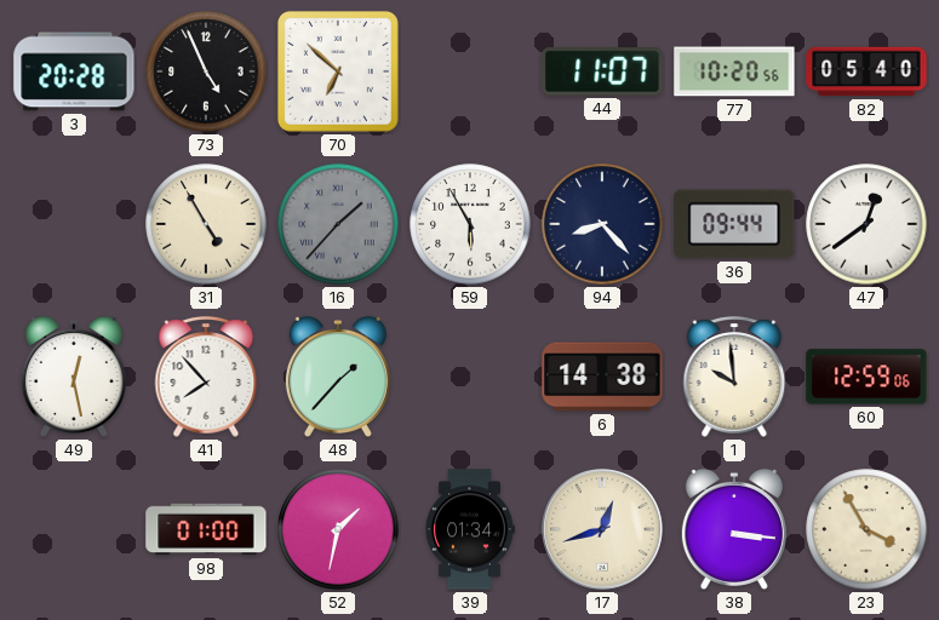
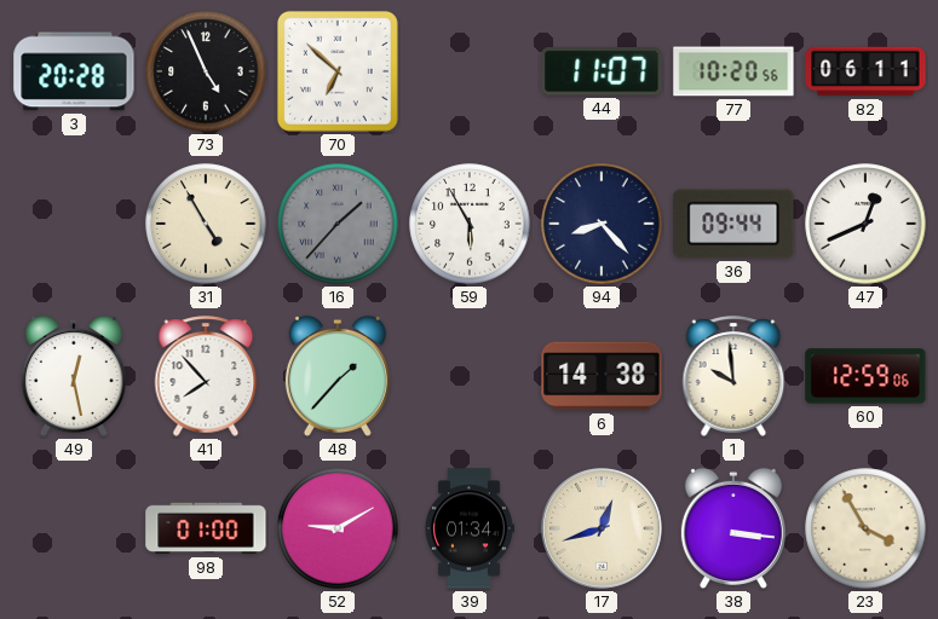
82: 05:40 -> 06:11 (865, 71)
47: 12:39 -> 12:41 (865, 224)
52: 1:32 -> 9:10 (338, 528)
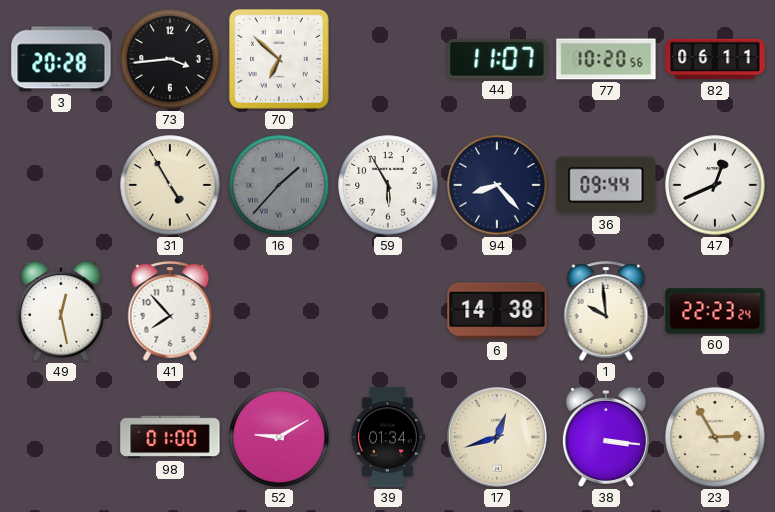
73: 4:56 -> 3:44 (170, 59)
48: 1:37 -> none (338, 376)
60: 12:59 -> 22:23 (715, 311)
23: 3:55 -> 2:55 (715, 437)
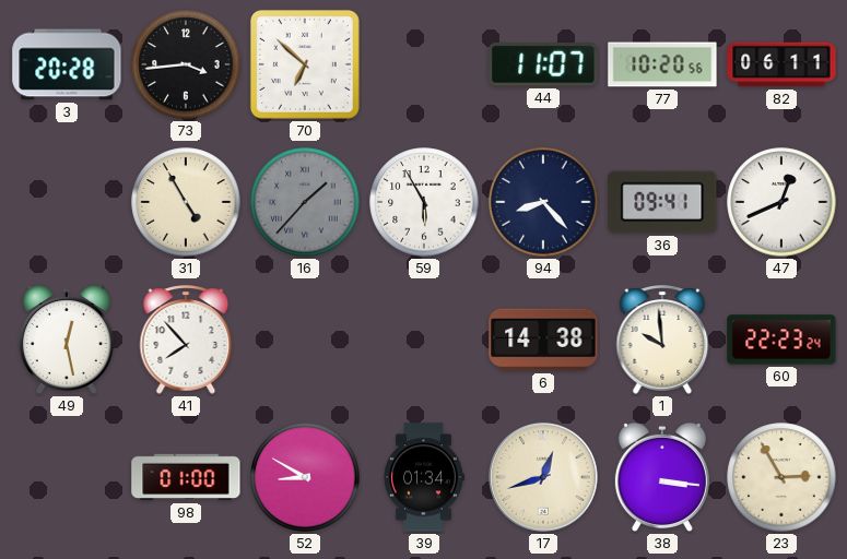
36: 09:44 -> 09:41 (662, 202)
52: 9:10 -> 8:50 (305, 477)
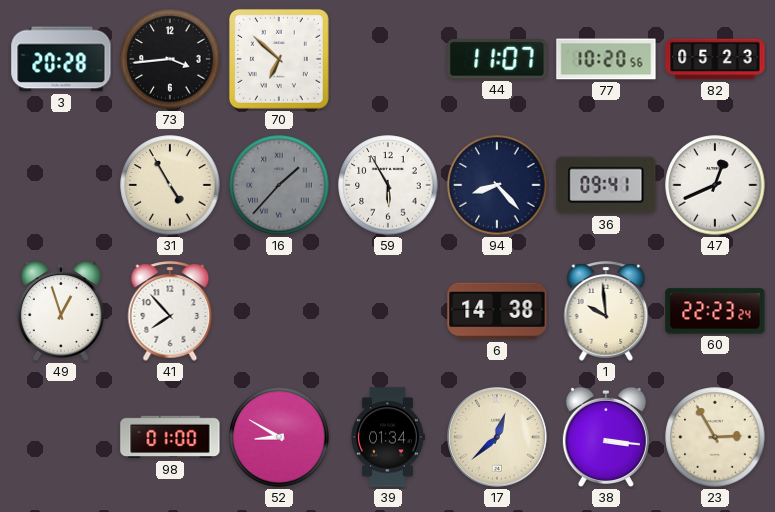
82: 06:11 -> 05:23 (715, 59)
49: 12:28 -> 12:57 (61, 311)
17: 12:42 -> 12:38 (498, 438)
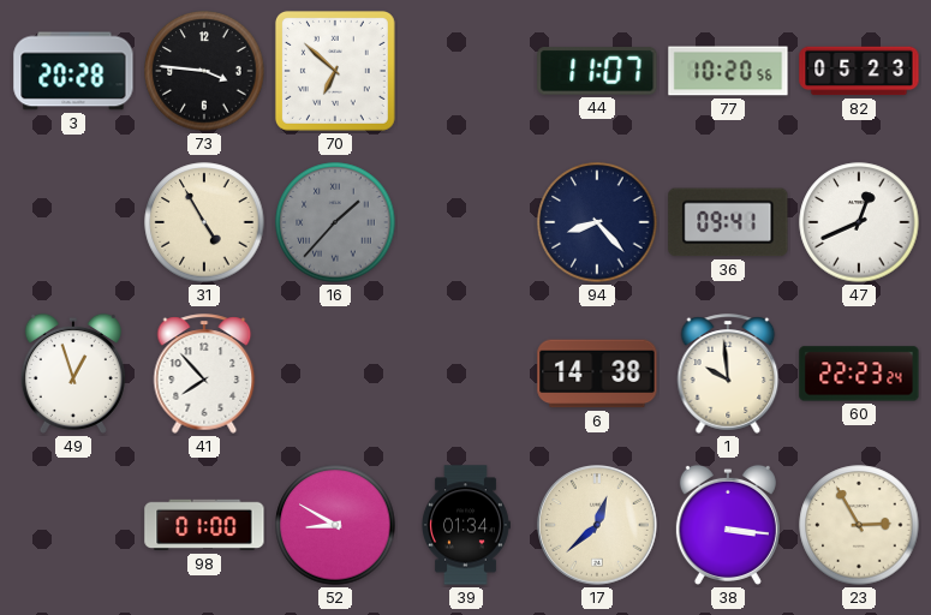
73: 3:44 -> 3:46 (204, 71)
59: 5:55 -> none (388, 185)
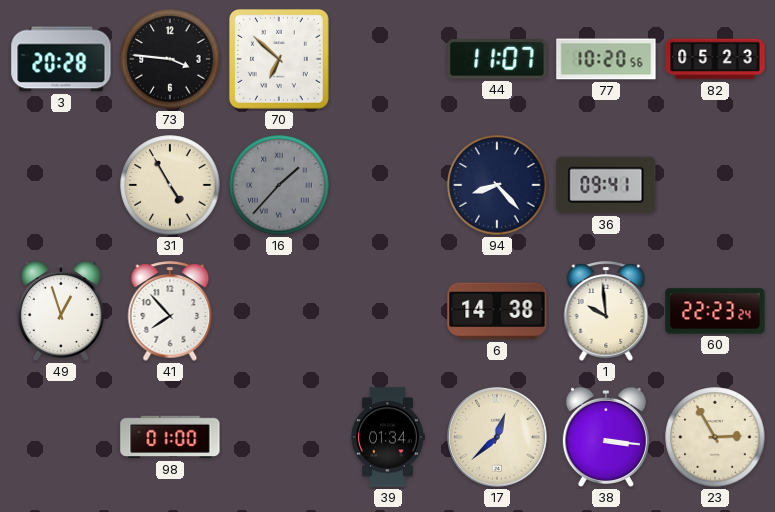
47: 12:41 -> none (859, 222)
52: 8:50 -> none (335, 525)
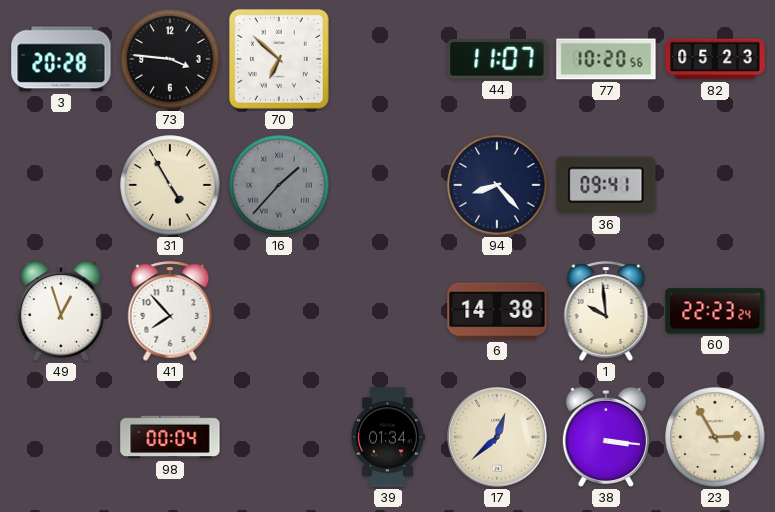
98: 01:00 -> 00:04 (170, 437)
